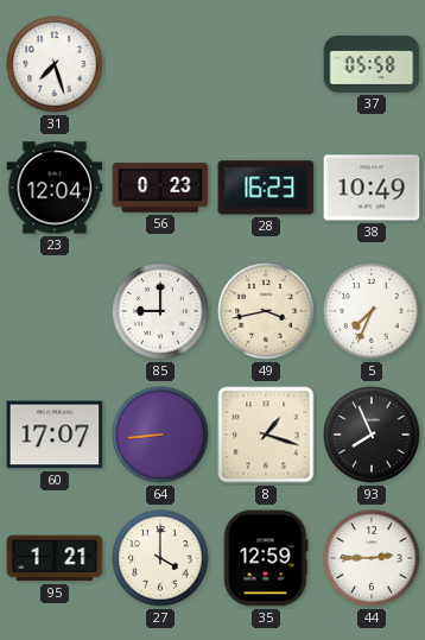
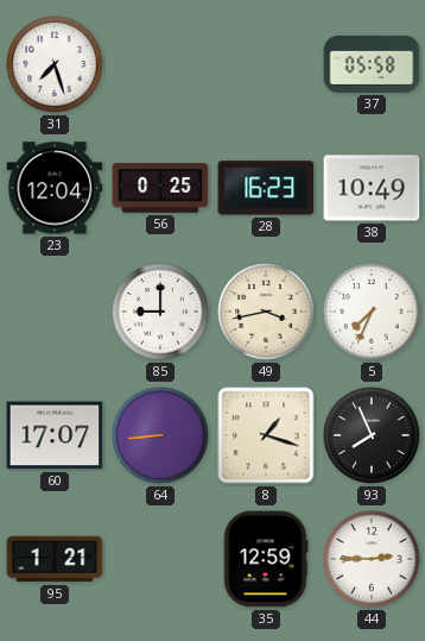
56: 0:23 -> 0:25 (160, 188)
27: 4:00 -> none (160, 558)
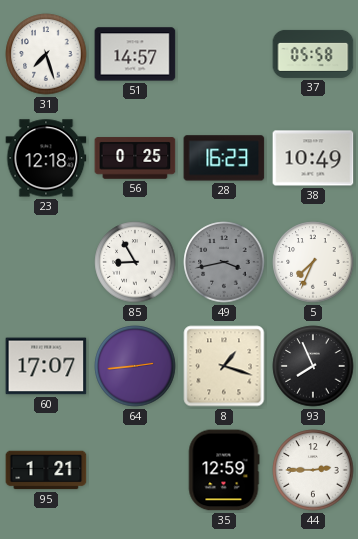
51: none -> 14:57 (135, 54)
23: 12:04 -> 12:18 (46, 158)
85: 9:00 -> 8:55 (135, 262)
49 dial: cream -> grey (224, 262)
64: 8:44 -> 2:44 (135, 366)
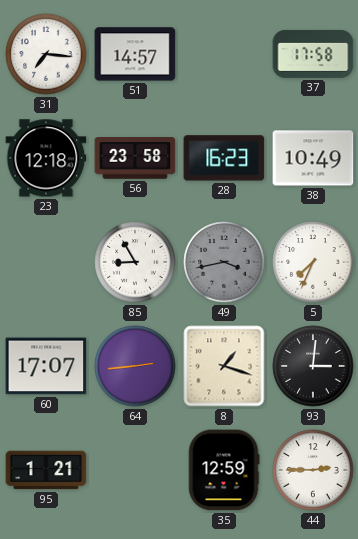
31: 7:27 -> 7:16 (46, 54)
37: 05:58 -> 17:58 (313, 54)
56: 0:25 -> 23:58 (135, 158)
93: 7:56 -> 3:01 (313, 366)
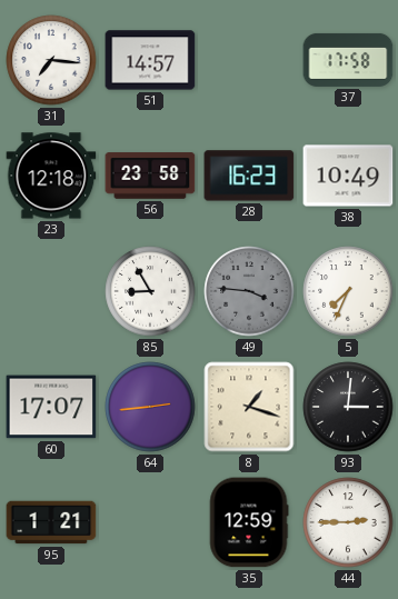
49: 3:43 -> 3:46 (249, 291)
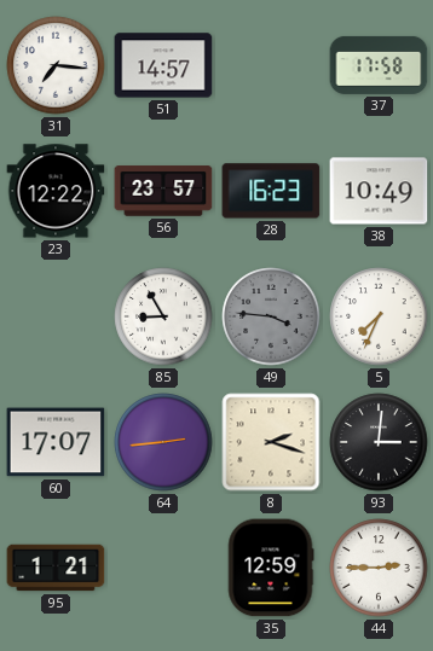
23: 12:18 -> 12:22 (56, 191)
56: 23:58 -> 23:57 (163, 191)
8: 1:18 -> 2:18 (271, 442)
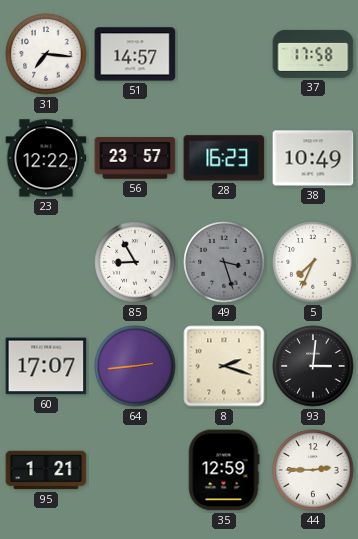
49: 3:46 -> 3:27 (224, 262)
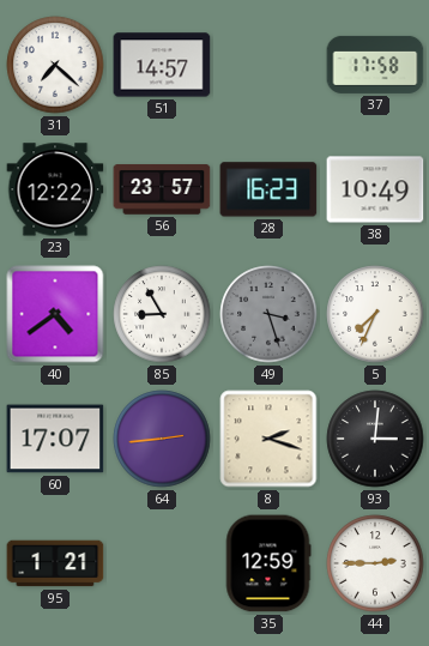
31: 7:16 -> 7:22 (55, 65)
40: none -> 4:39 (55, 314)
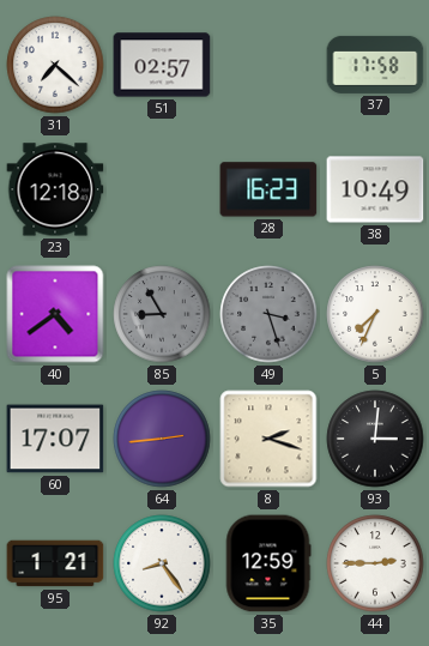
51: 14:57 -> 02:57 (162, 65)
23: 12:22 -> 12:18 (55, 189)
56: 23:57 -> none (162, 189)
85 dial: white -> grey (162, 314)
92: none -> 8:24 (162, 563)
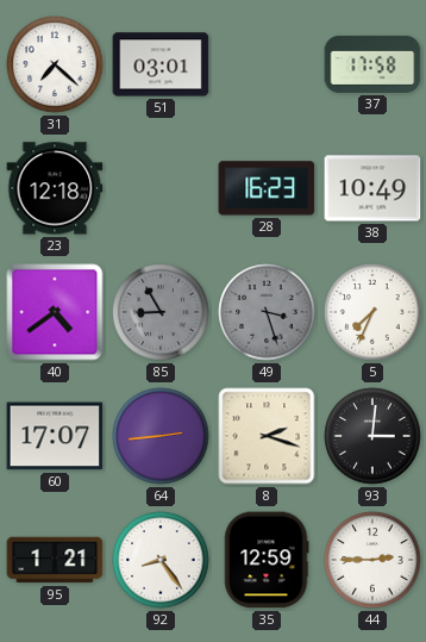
51: 02:57 -> 03:01 (161, 64)
